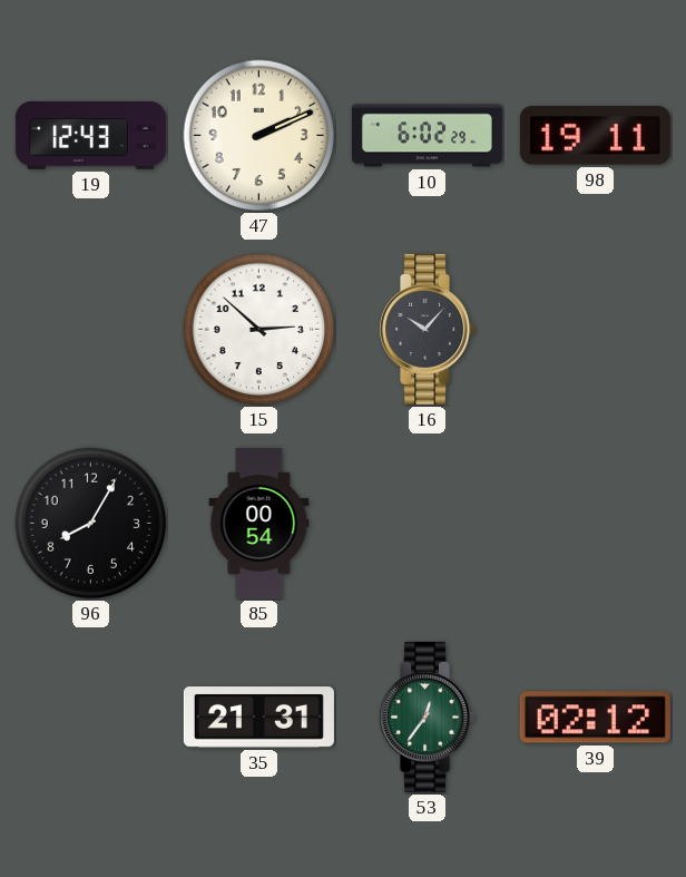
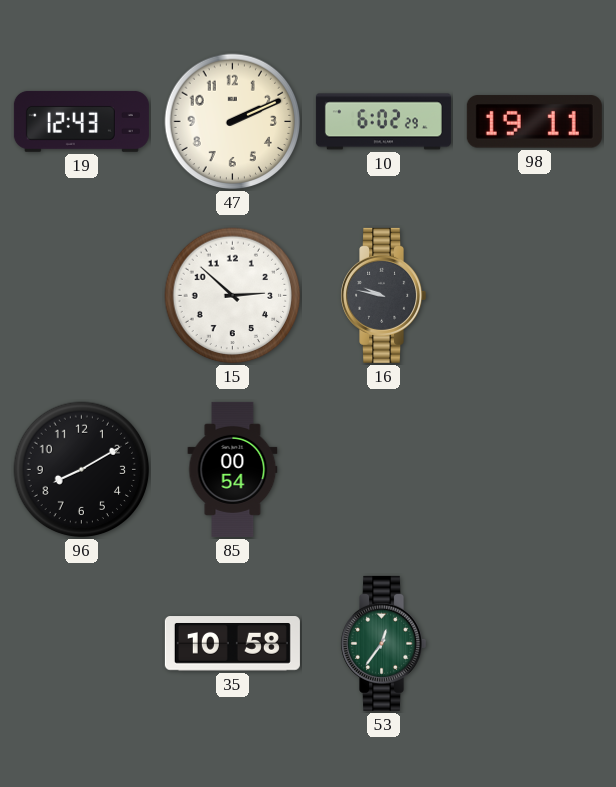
16: 10:07 -> 9:47 (384, 295)
96: 8:05 -> 8:10 (82, 470)
35: 21:31 -> 10:58 (232, 644)
39: 02:12 -> none (595, 718)
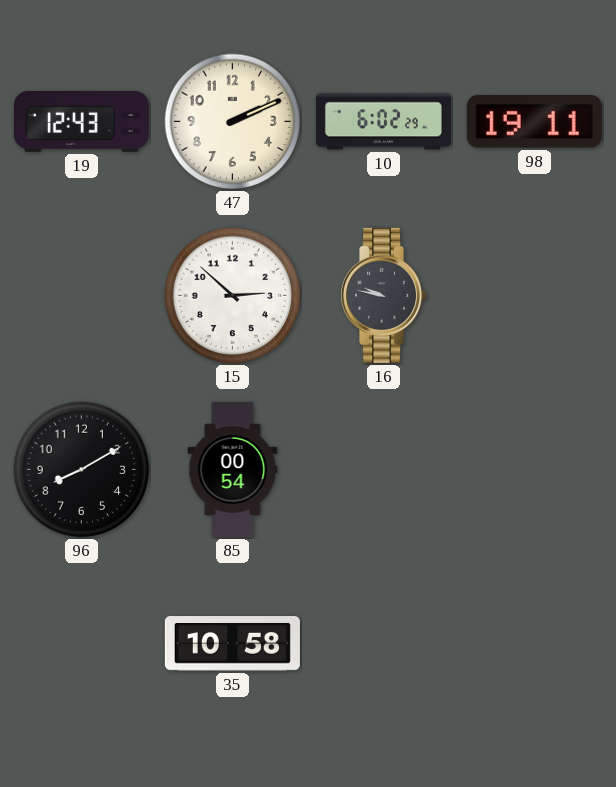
53: 12:36 -> none (384, 643)
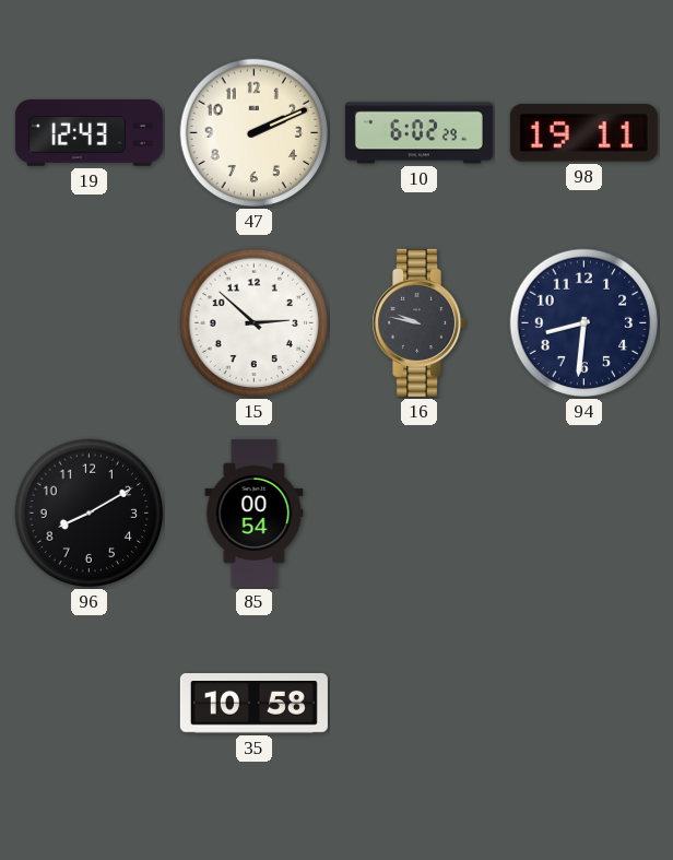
94: none -> 8:31 (585, 323)
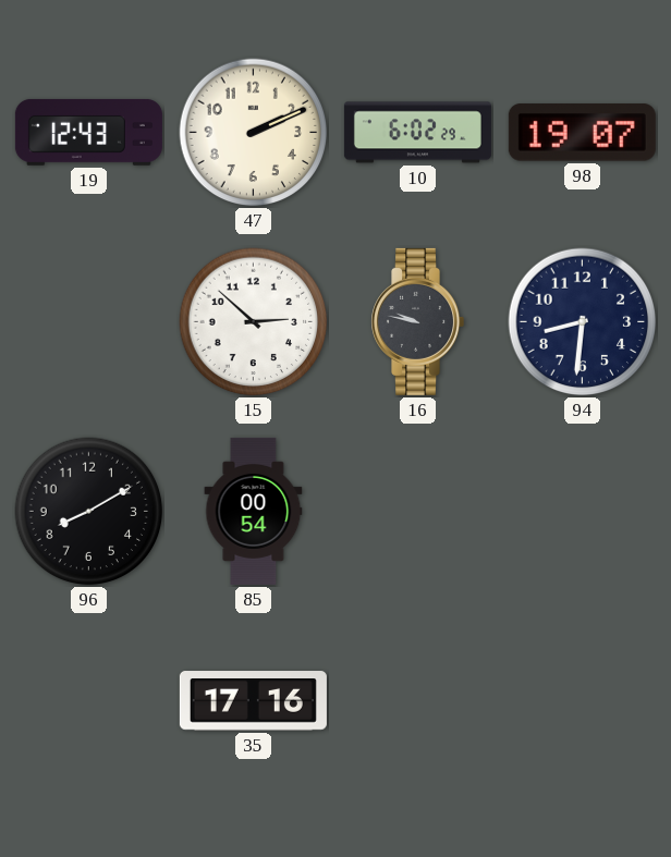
98: 19:11 -> 19:07 (582, 133)
35: 10:58 -> 17:16 (253, 701)
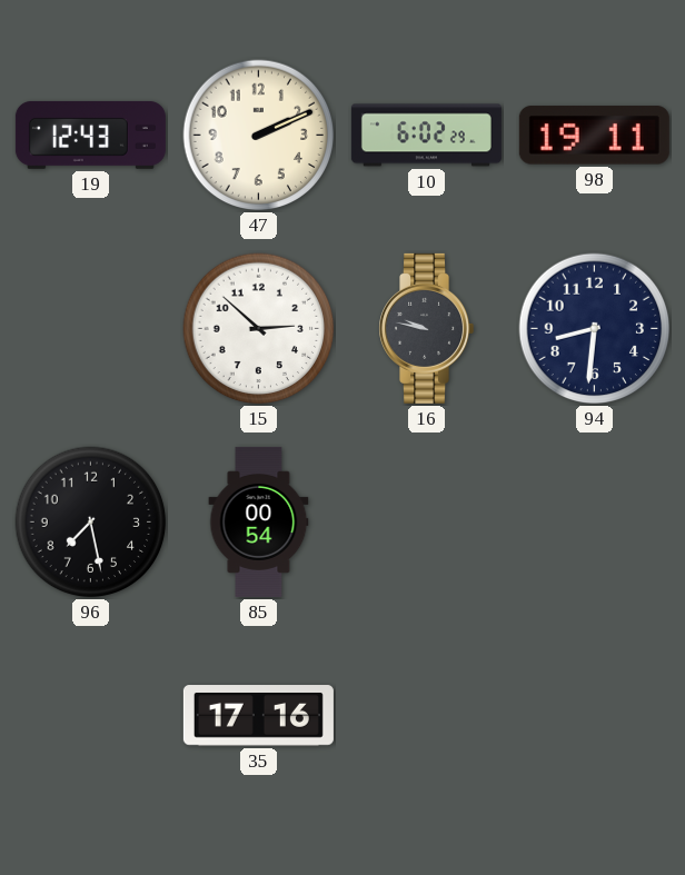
98: 19:07 -> 19:11 (594, 136)
96: 8:10 -> 7:28 (91, 523)
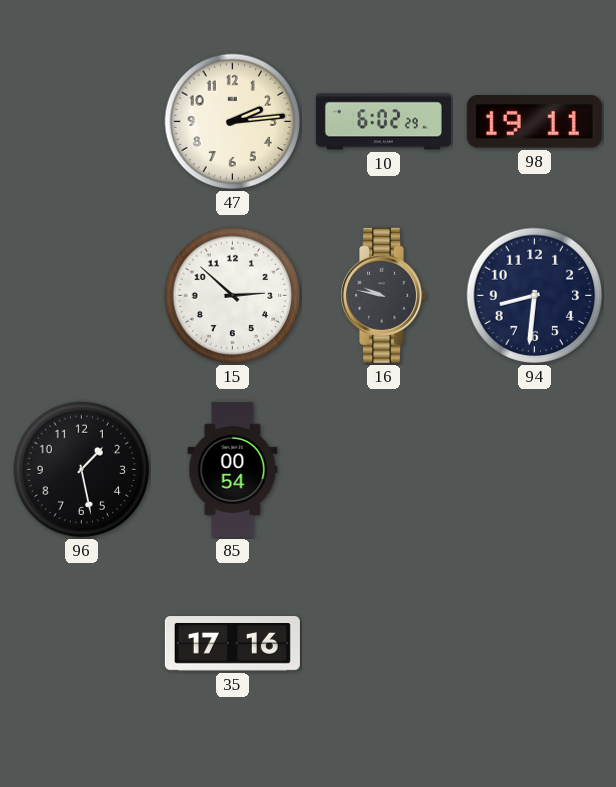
19: 12:43 -> none (90, 135)
47: 2:11 -> 2:14 (233, 122)
96: 7:28 -> 1:28 (82, 470)
